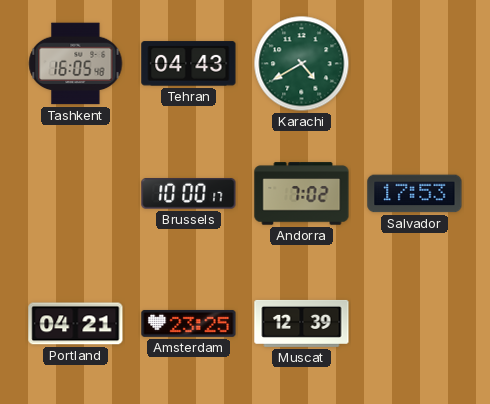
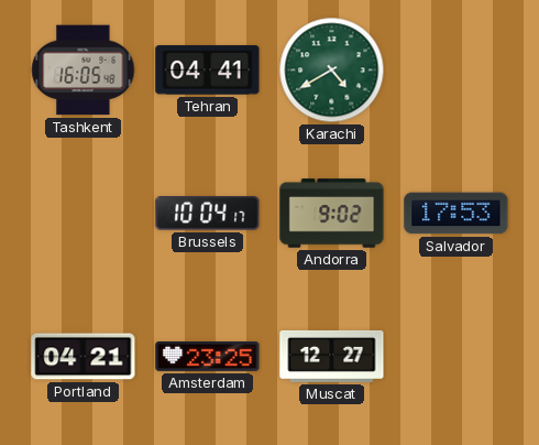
Tehran: 04:43 -> 04:41 (208, 70)
Brussels: 10:00 -> 10:04 (208, 214)
Andorra: 7:02 -> 9:02 (332, 214)
Muscat: 12:39 -> 12:27 (332, 356)
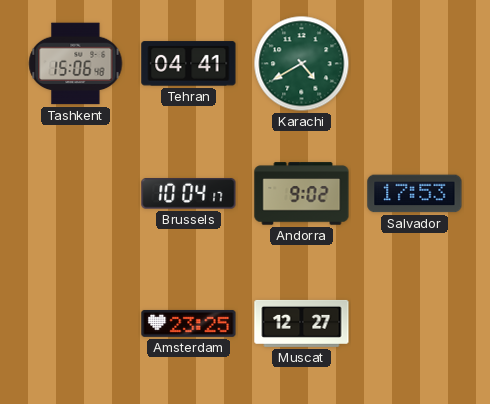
Tashkent: 16:05 -> 15:06 (76, 64)
Portland: 04:21 -> none (84, 357)
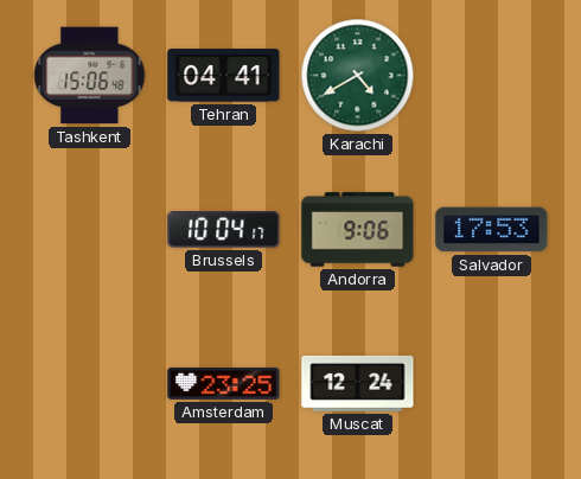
Andorra: 9:02 -> 9:06 (358, 230)
Muscat: 12:27 -> 12:24 (358, 383)
